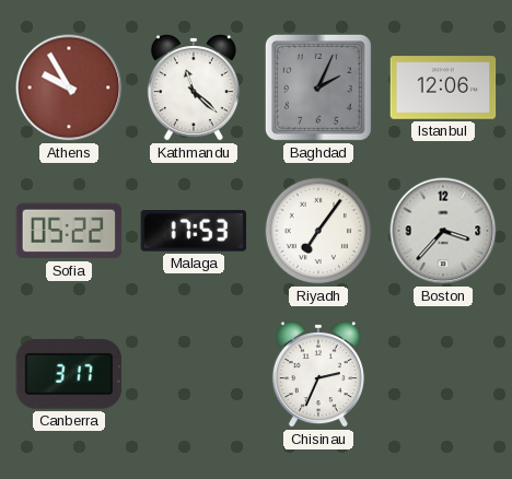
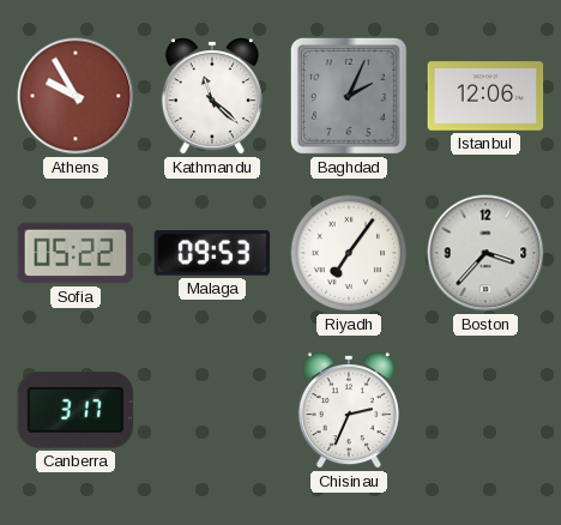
Malaga: 17:53 -> 09:53 (212, 254)
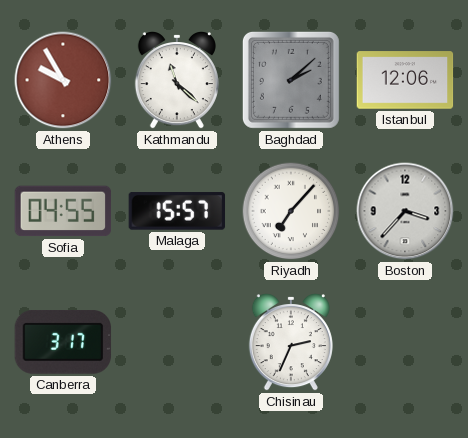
Baghdad: 2:04 -> 2:08 (291, 80)
Sofia: 05:22 -> 04:55 (63, 211)
Malaga: 09:53 -> 15:57 (177, 212)
Riyadh: 7:06 -> 7:07 (291, 211)
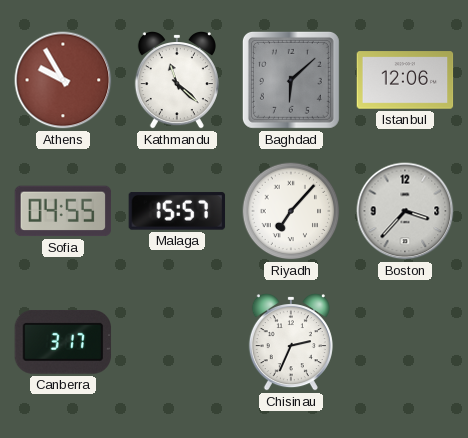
Baghdad: 2:08 -> 6:08 (291, 80)
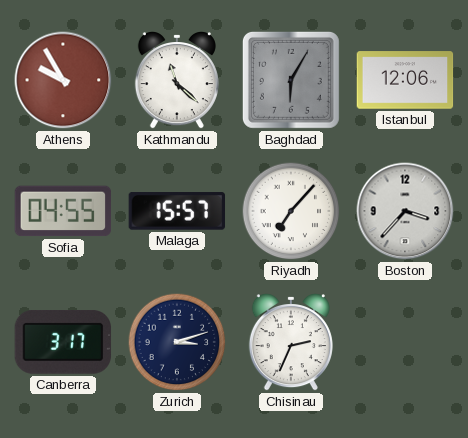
Baghdad: 6:08 -> 6:05 (291, 80)
Zurich: none -> 3:12 (177, 342)
